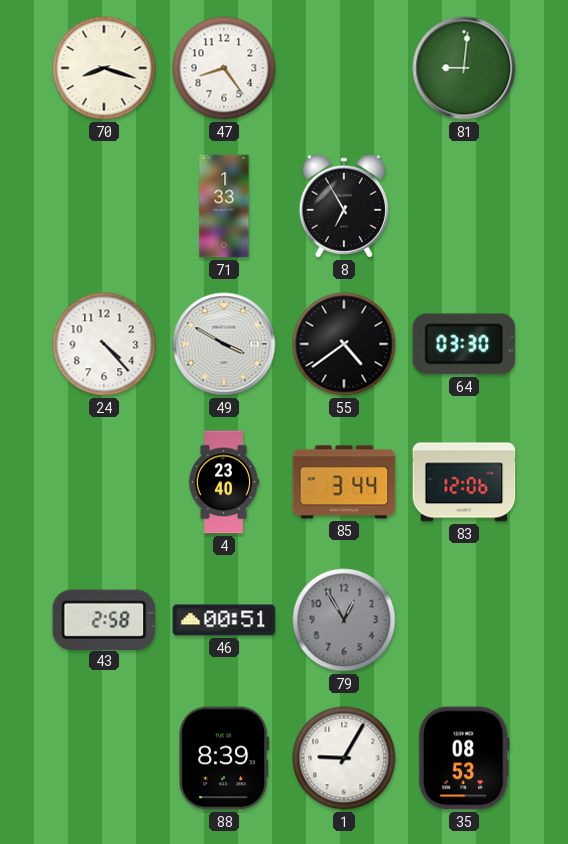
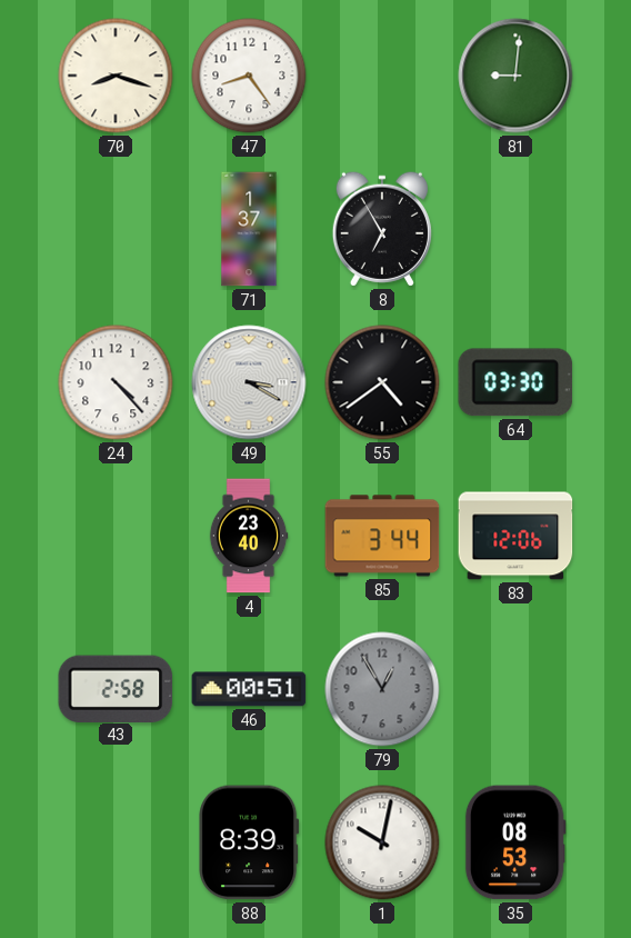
71: 1:33 -> 1:37 (249, 229)
49: 3:50 -> 3:20 (249, 382)
1: 9:05 -> 10:02 (382, 842)
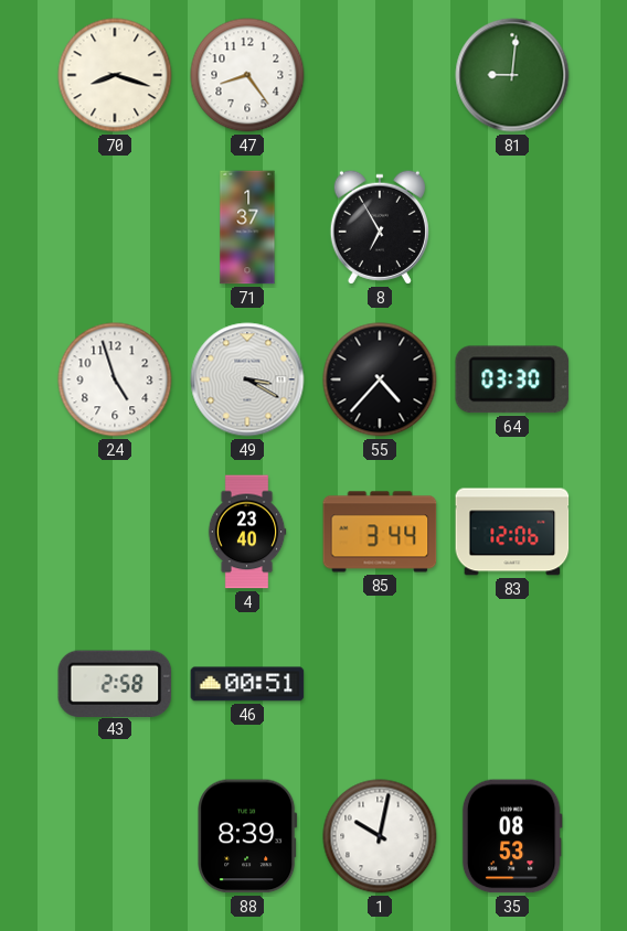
24: 4:23 -> 4:57 (115, 379)
55: 4:39 -> 4:37 (380, 379)
79: 12:55 -> none (382, 689)
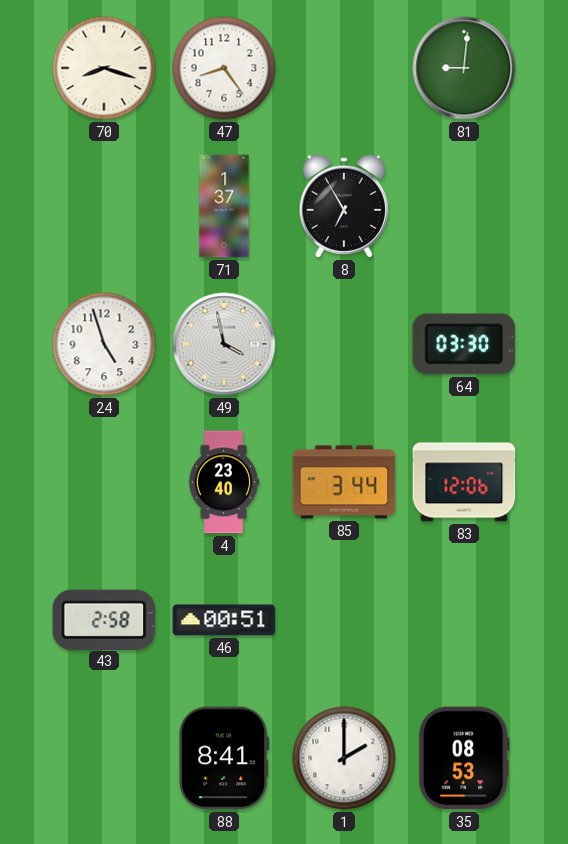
49: 3:20 -> 3:58 (224, 344)
55: 4:37 -> none (380, 379)
88: 8:39 -> 8:41 (224, 758)
1: 10:02 -> 2:00 (344, 758)
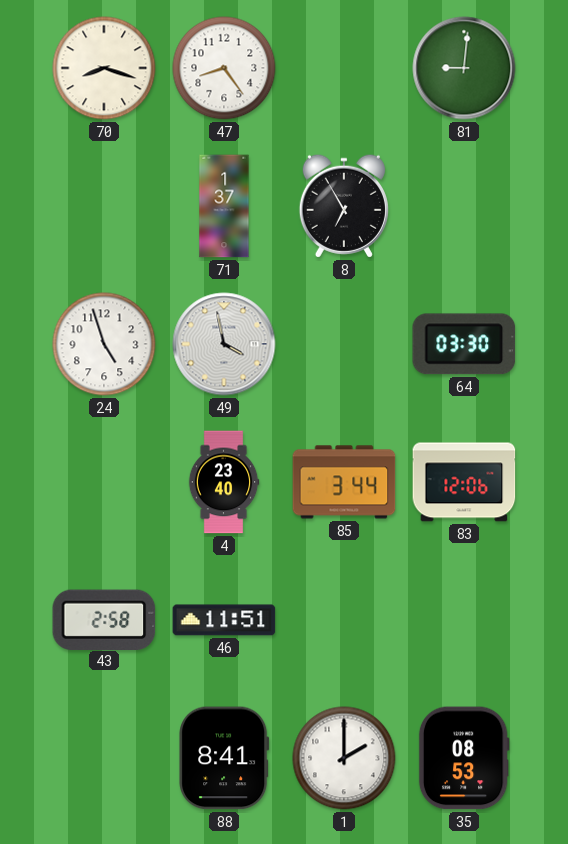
46: 00:51 -> 11:51 (224, 620)
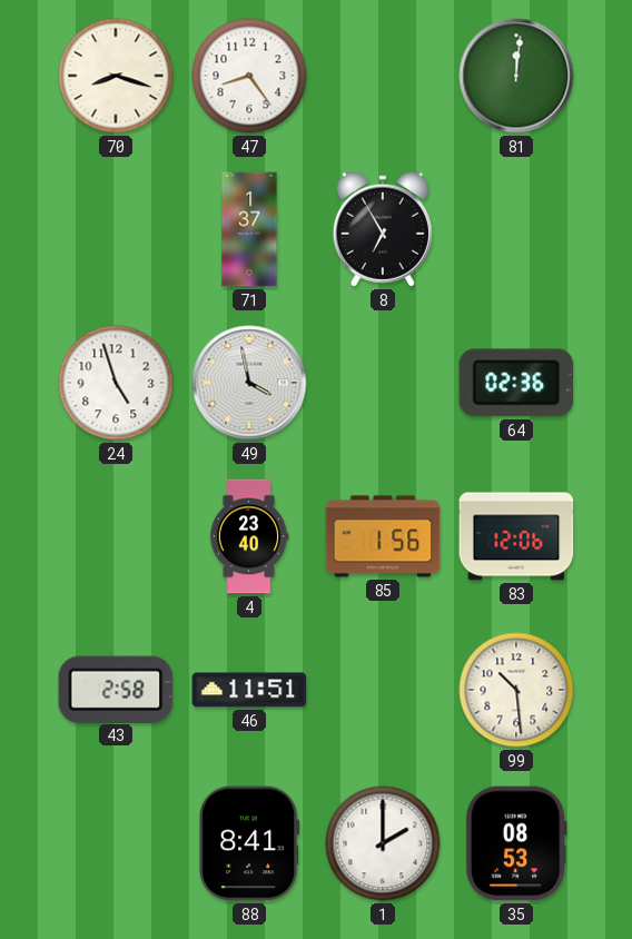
81: 9:01 -> 12:01 (516, 76)
64: 03:30 -> 02:36 (516, 383)
85: 3:44 -> 1:56 (383, 536)
99: none -> 10:29 (516, 690)
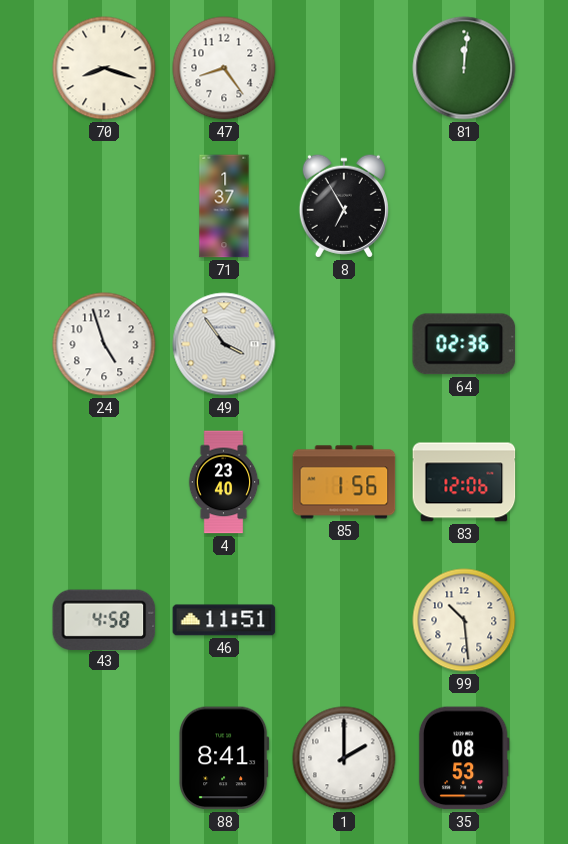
49: 3:58 -> 3:54 (224, 344)
43: 2:58 -> 4:58 (104, 619)
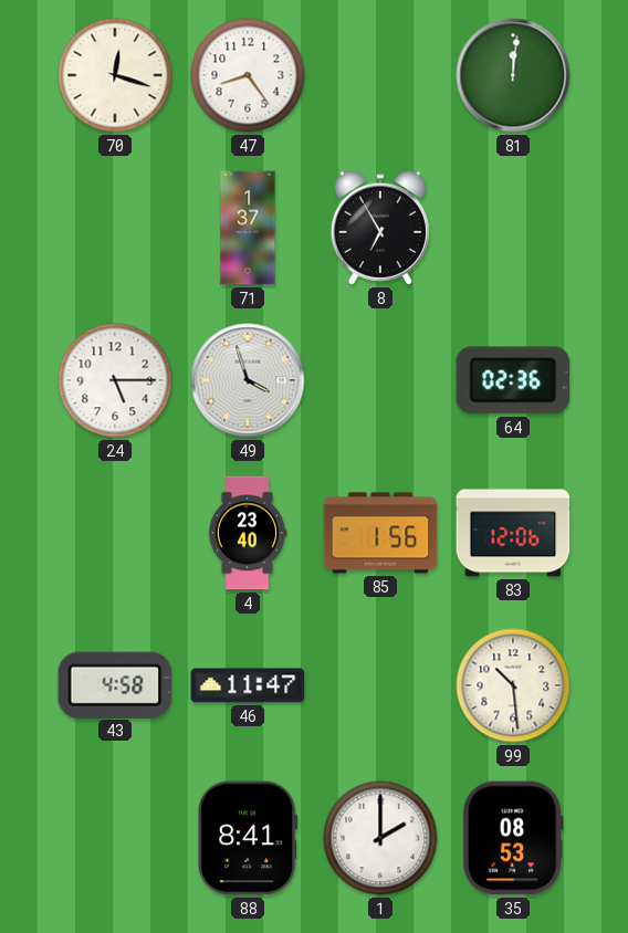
70: 8:18 -> 12:18 (115, 75)
24: 4:57 -> 5:15 (115, 380)
49: 3:54 -> 3:57 (248, 380)
46: 11:51 -> 11:47 (248, 685)
